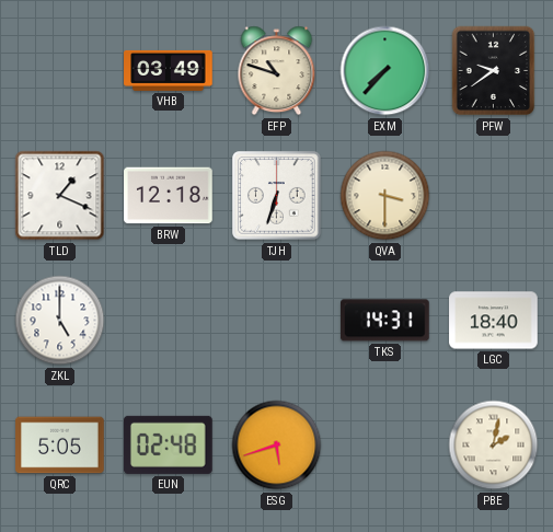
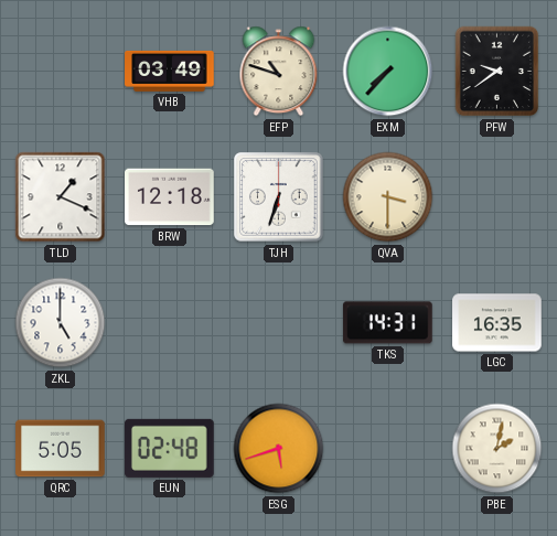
LGC: 18:40 -> 16:35 (497, 323)
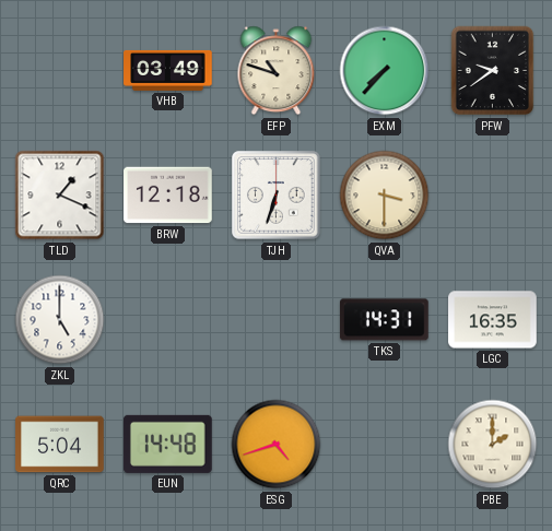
QRC: 5:05 -> 5:04 (60, 445)
EUN: 02:48 -> 14:48 (168, 444)
ESG: 5:42 -> 4:42 (277, 445)
PBE: 2:02 -> 2:00 (493, 445)
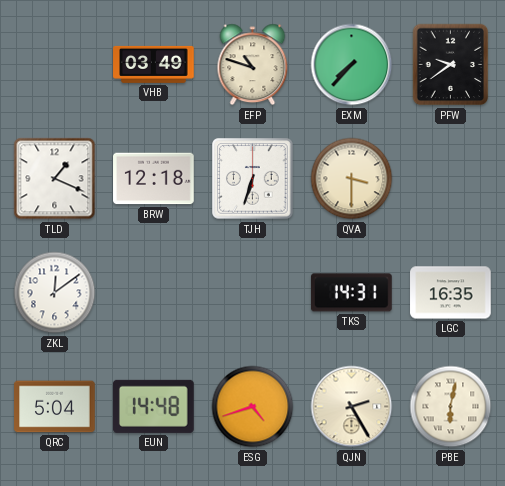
ZKL: 5:00 -> 12:09 (55, 293)
QJN: none -> 2:25 (352, 407)
PBE: 2:00 -> 6:02 (451, 407)
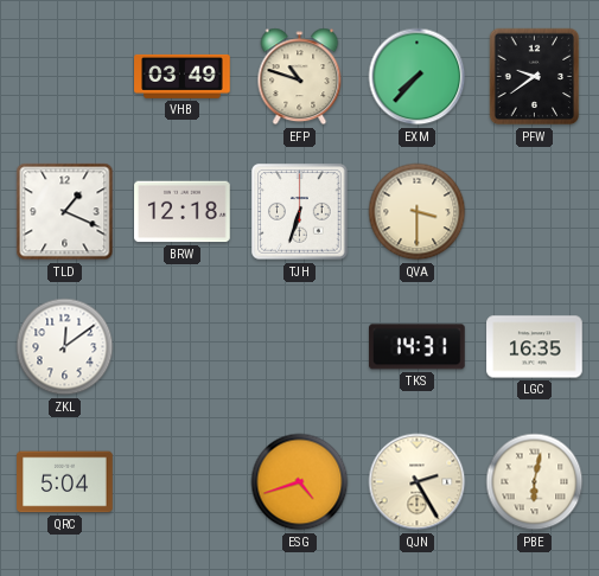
EUN: 14:48 -> none (154, 406)
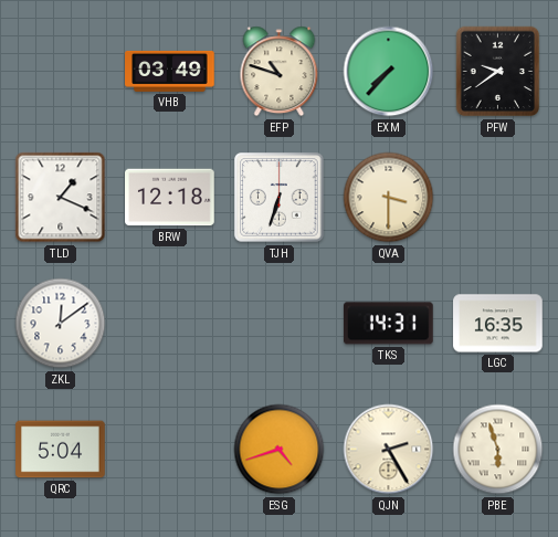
PBE: 6:02 -> 5:57 (498, 450)
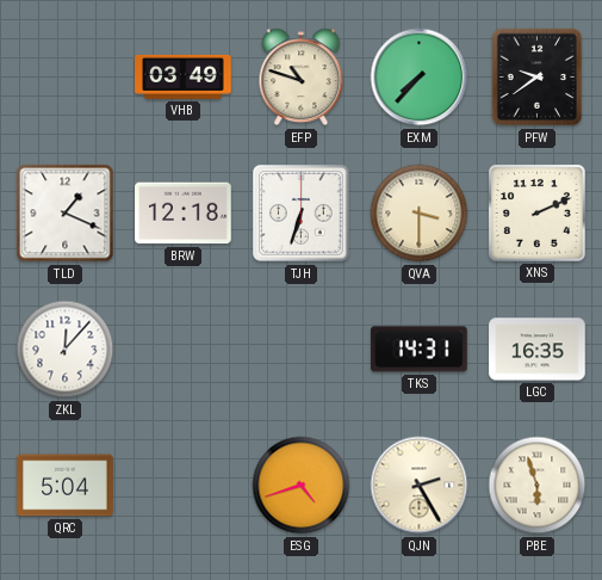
XNS: none -> 2:11 (536, 212)
ZKL: 12:09 -> 12:07 (66, 350)
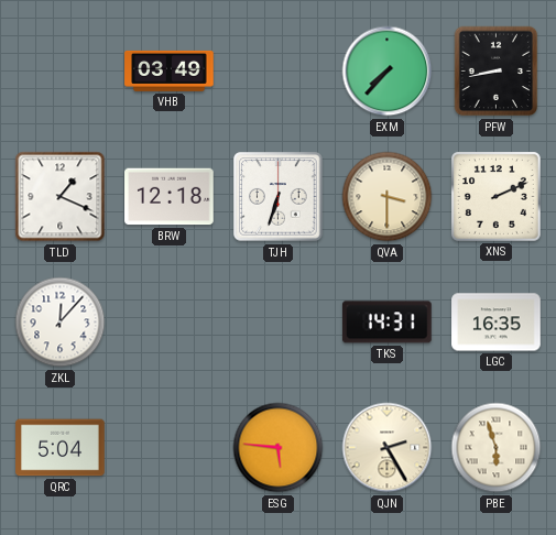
EFP: 10:48 -> none (302, 78)
PFW: 9:39 -> 8:43 (497, 72)
ESG: 4:42 -> 5:46 (279, 448)
